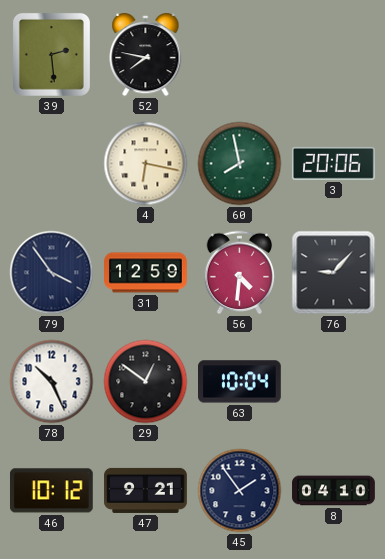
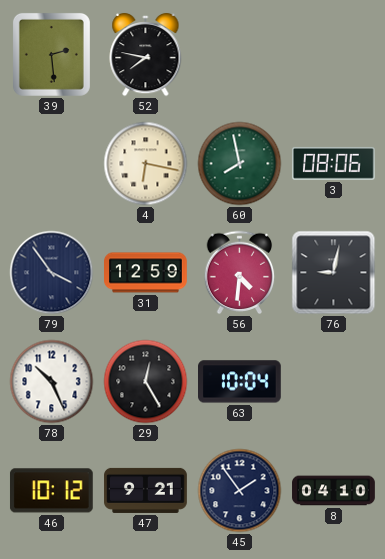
3: 20:06 -> 08:06 (333, 163)
76: 9:07 -> 9:02 (334, 273)
29: 12:51 -> 12:25 (146, 382)
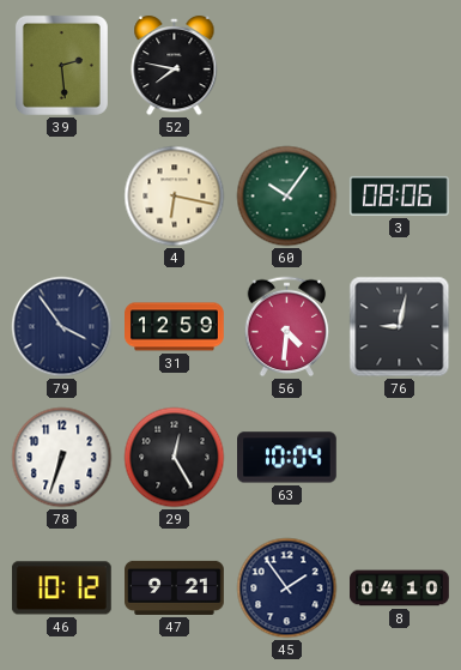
60: 7:58 -> 10:06 (287, 197)
78: 10:26 -> 6:33 (62, 458)
